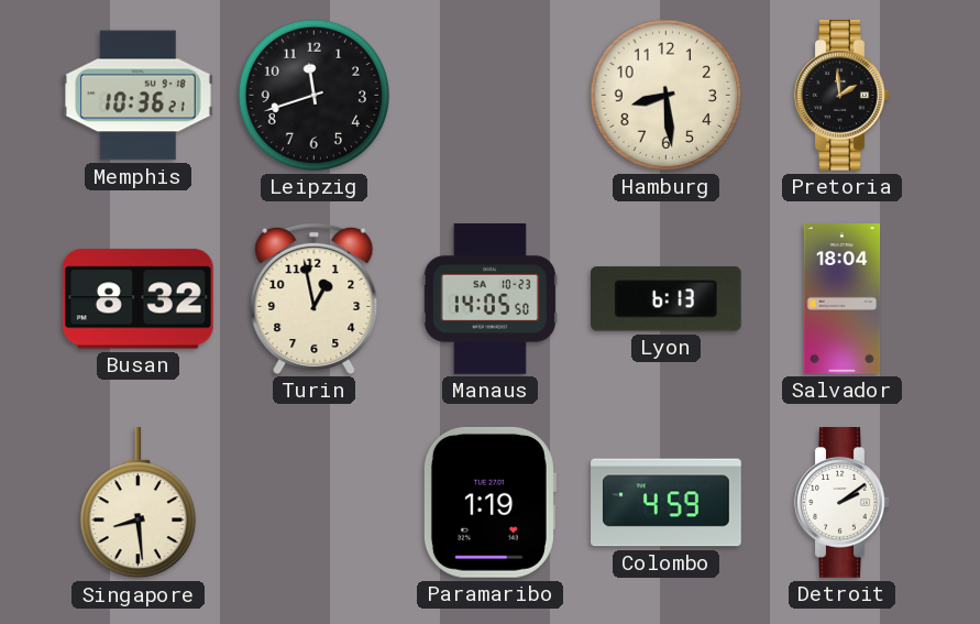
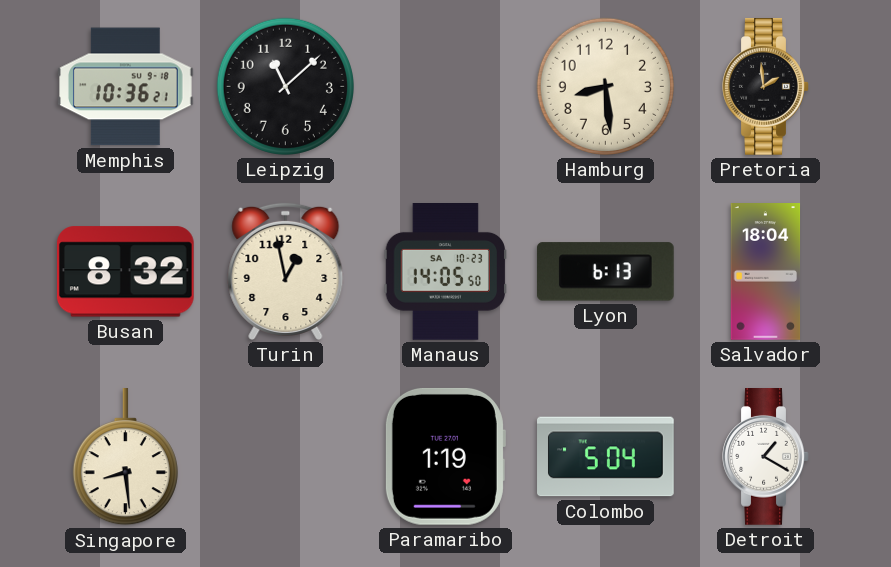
Leipzig: 11:42 -> 11:08 (285, 86)
Colombo: 4:59 -> 5:04 (606, 457)
Detroit: 2:09 -> 1:20 (766, 457)
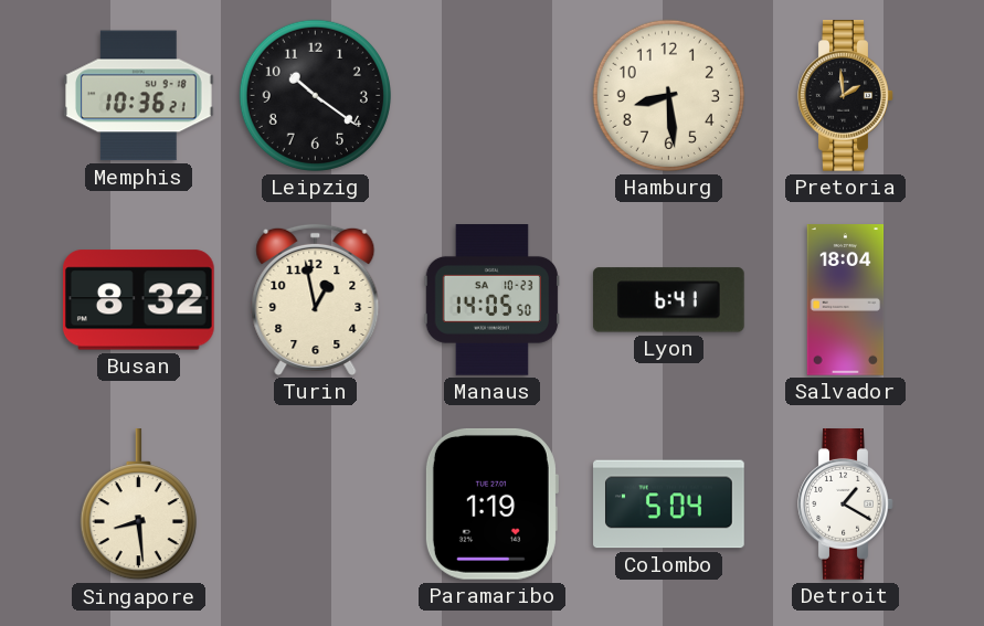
Leipzig: 11:08 -> 10:21 (315, 95)
Lyon: 6:13 -> 6:41 (668, 300)
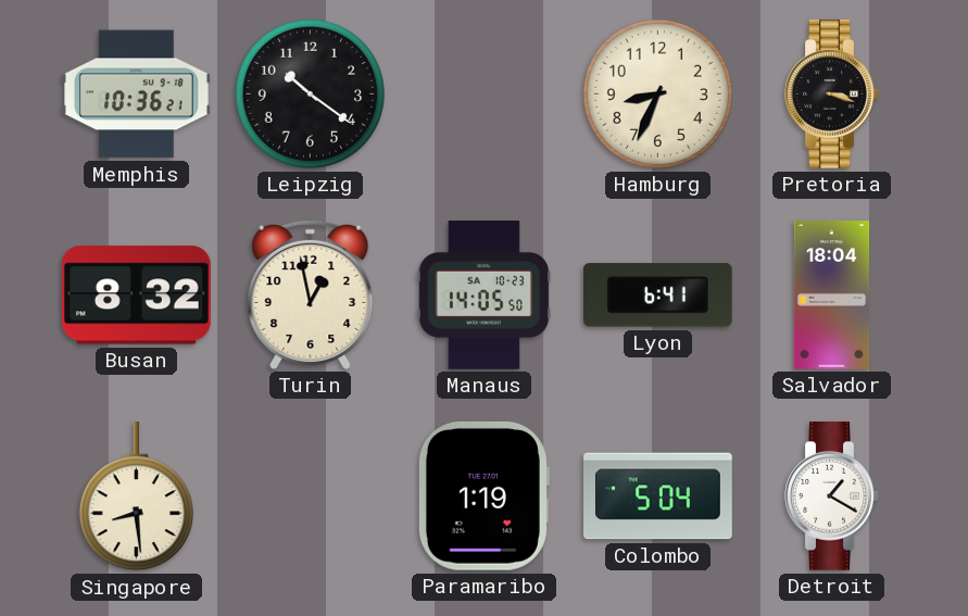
Hamburg: 8:29 -> 8:34 (657, 93)
Pretoria: 1:59 -> 3:18 (832, 95)
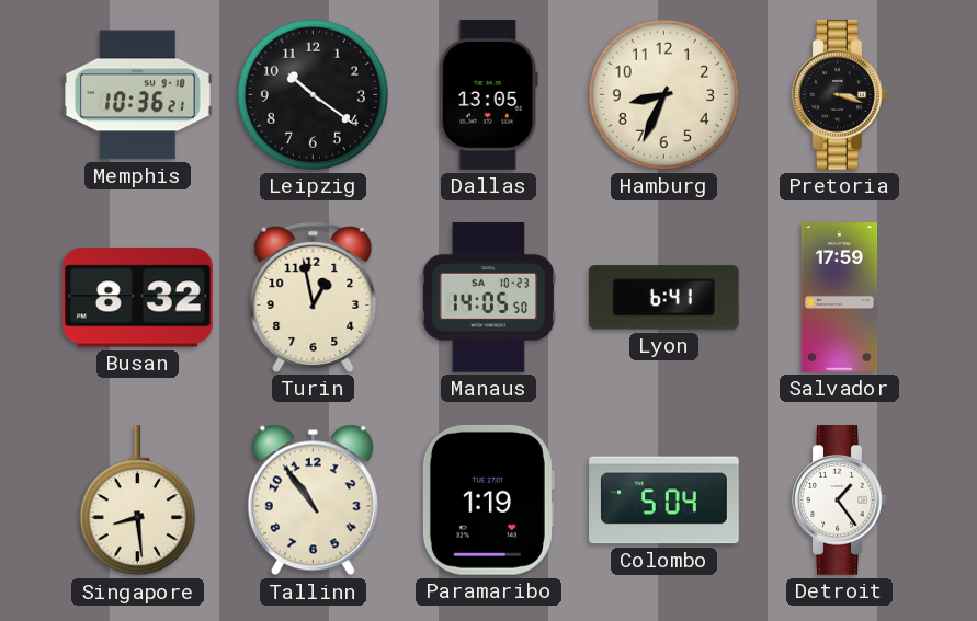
Dallas: none -> 13:05 (488, 95)
Salvador: 18:04 -> 17:59 (840, 298)
Tallinn: none -> 10:54 (313, 501)
Detroit: 1:20 -> 1:24 (840, 501)
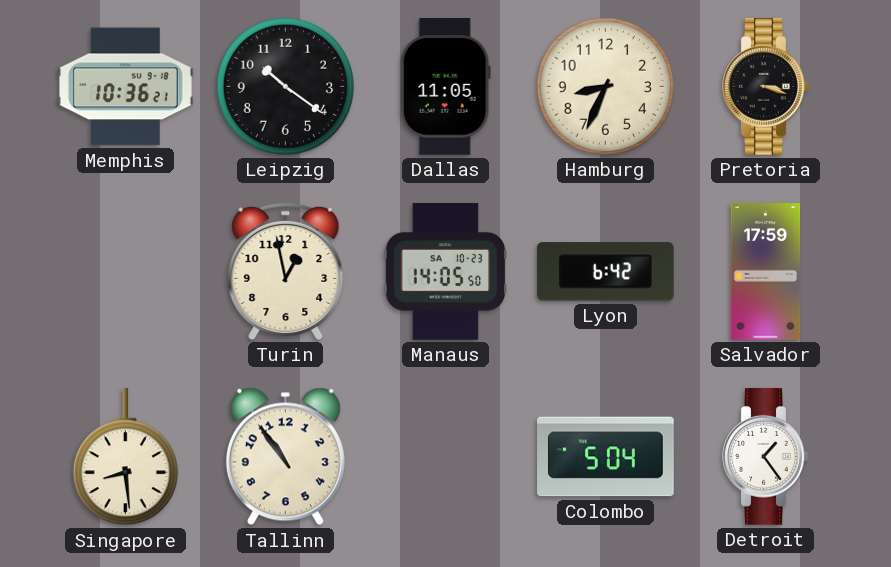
Dallas: 13:05 -> 11:05 (445, 87)
Busan: 8:32 -> none (137, 298)
Lyon: 6:41 -> 6:42 (605, 272)
Paramaribo: 1:19 -> none (488, 499)
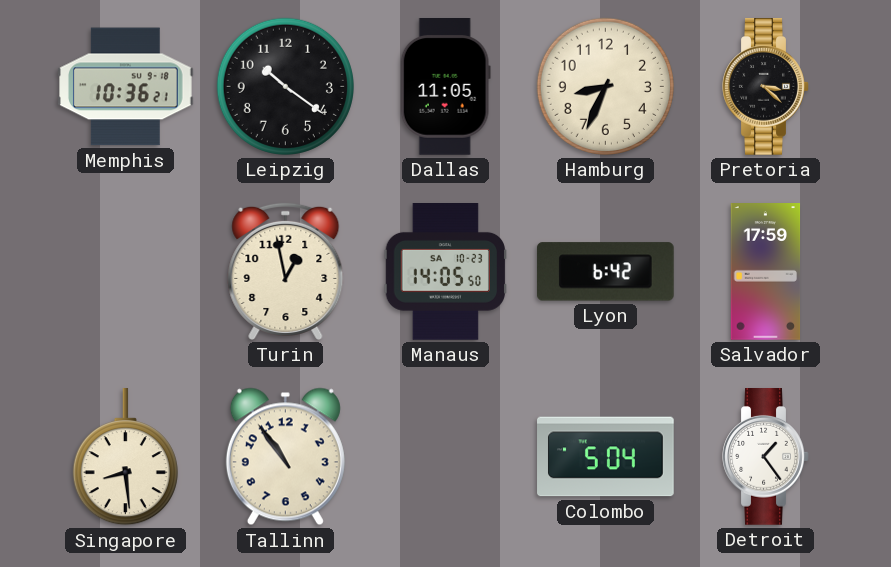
Pretoria: 3:18 -> 3:22 (766, 87)
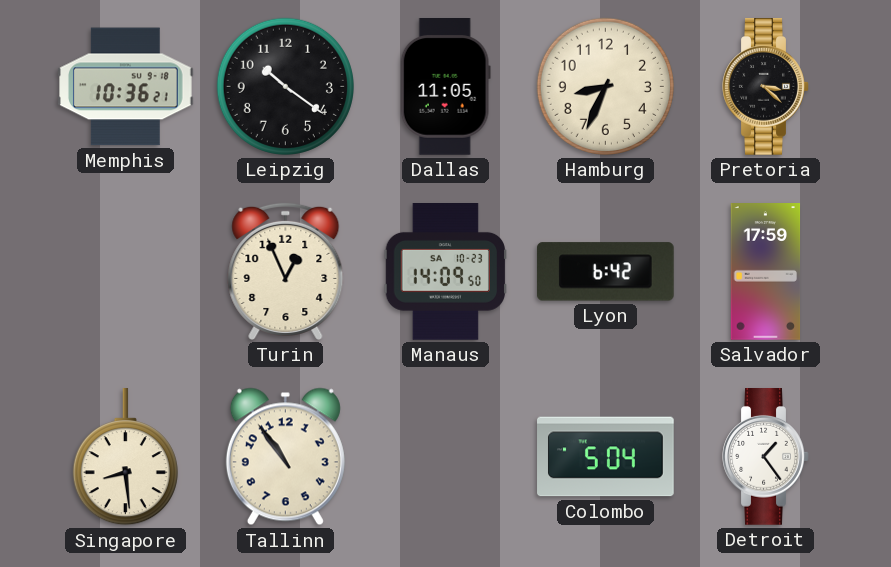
Turin: 12:58 -> 12:56 (286, 271)
Manaus: 14:05 -> 14:09 (446, 272)
